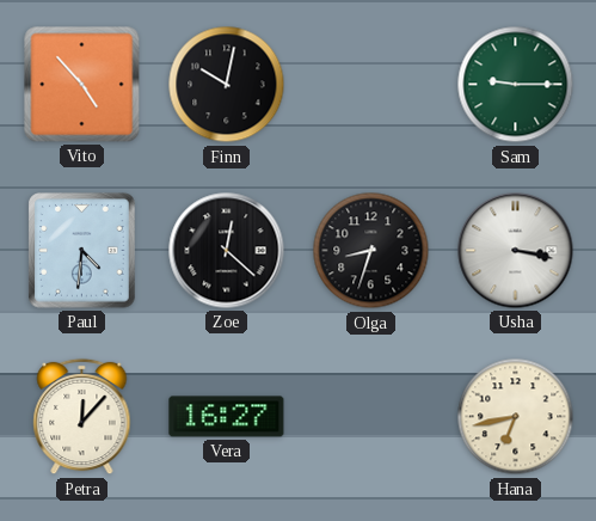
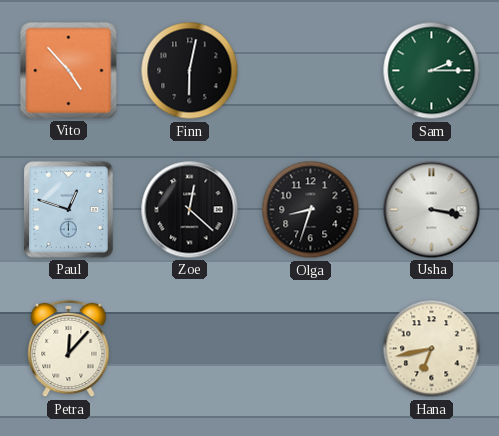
Finn: 10:02 -> 6:02 (190, 71)
Sam: 9:15 -> 2:15 (432, 71)
Paul: 4:31 -> 12:48 (69, 210)
Vera: 16:27 -> none (227, 417)
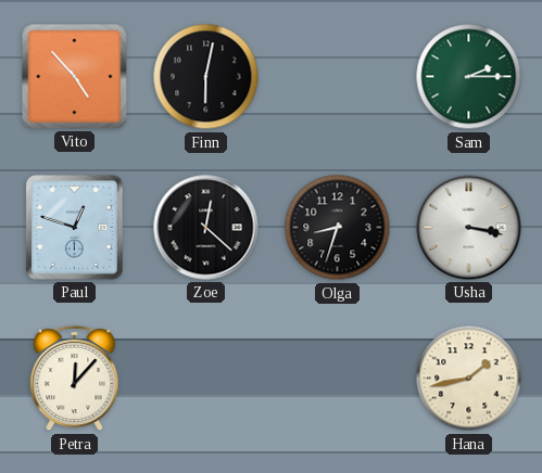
Hana: 6:43 -> 1:43 (469, 379)
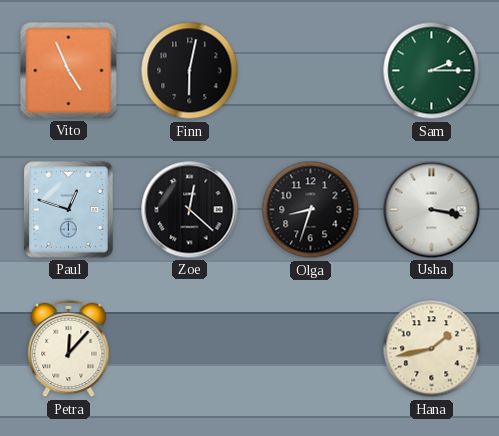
Vito: 4:53 -> 4:56 (69, 71)
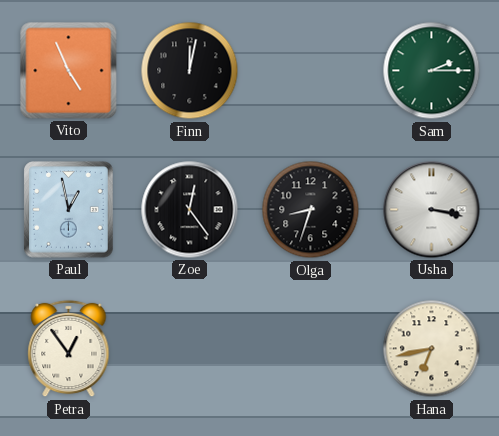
Finn: 6:02 -> 12:02 (190, 71)
Paul: 12:48 -> 12:58 (69, 210)
Zoe: 12:22 -> 12:24 (190, 210)
Petra: 12:07 -> 12:54 (69, 349)
Hana: 1:43 -> 6:43 (432, 349)
